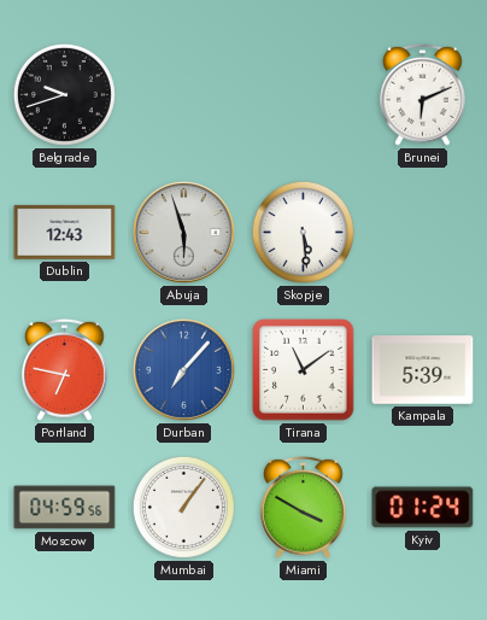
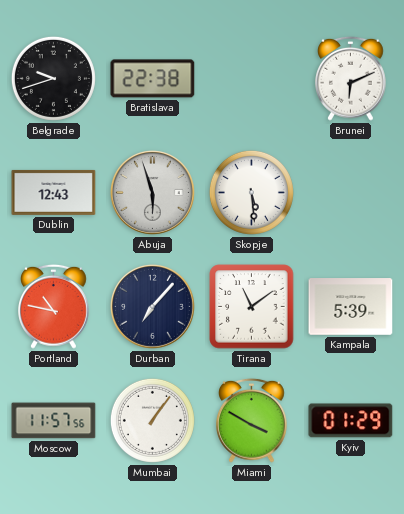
Bratislava: none -> 22:38 (153, 79)
Portland: 6:47 -> 10:47 (54, 306)
Durban dial: blue -> navy (152, 306)
Moscow: 04:59 -> 11:57 (54, 421)
Kyiv: 01:24 -> 01:29 (351, 421)
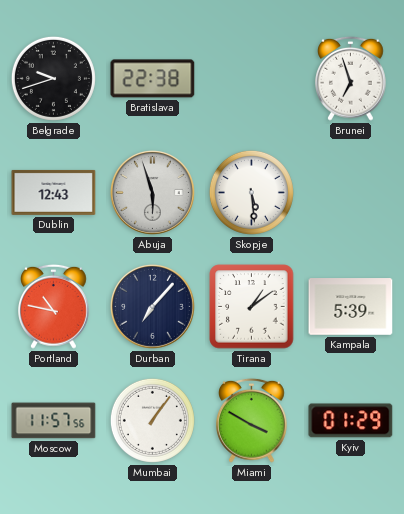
Brunei: 6:11 -> 6:57 (351, 78)
Tirana: 11:09 -> 1:09 (252, 307)
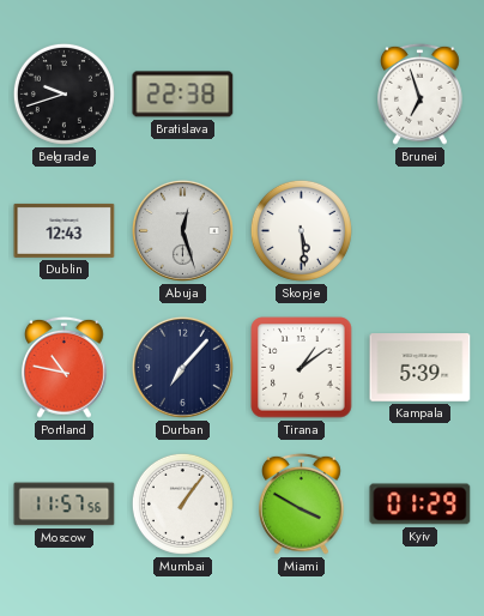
Abuja: 5:57 -> 12:27 (182, 230)
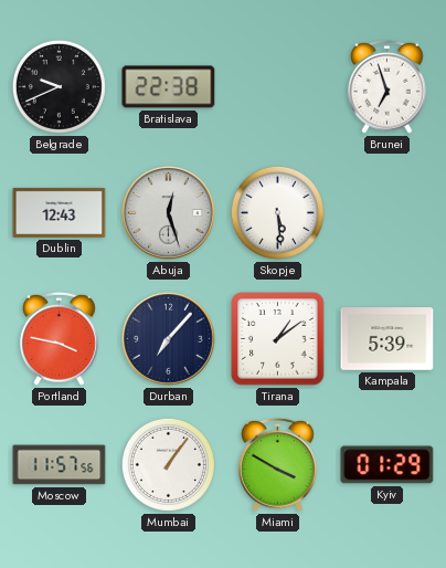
Belgrade: 9:42 -> 9:41 (59, 86)
Portland: 10:47 -> 3:47 (60, 338)
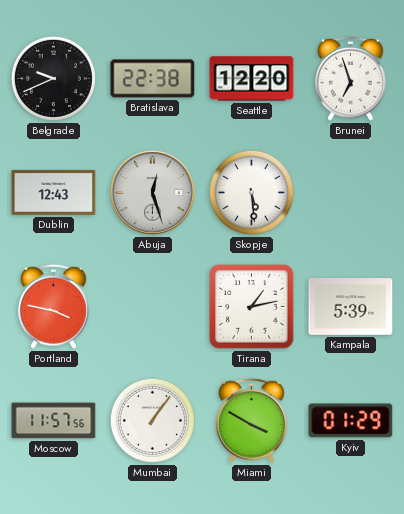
Seattle: none -> 12:20 (252, 79)
Durban: 7:07 -> none (168, 338)
Tirana: 1:09 -> 1:13 (252, 307)
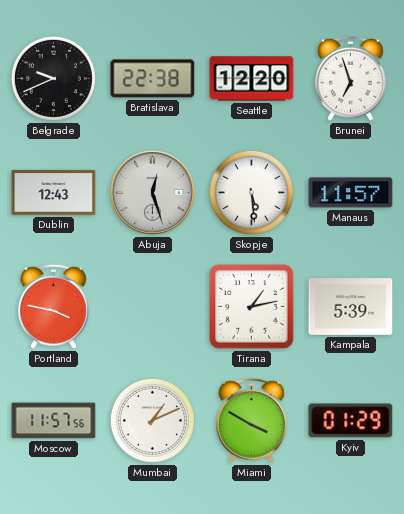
Manaus: none -> 11:57 (351, 193)
Mumbai: 1:06 -> 1:11 (152, 420)
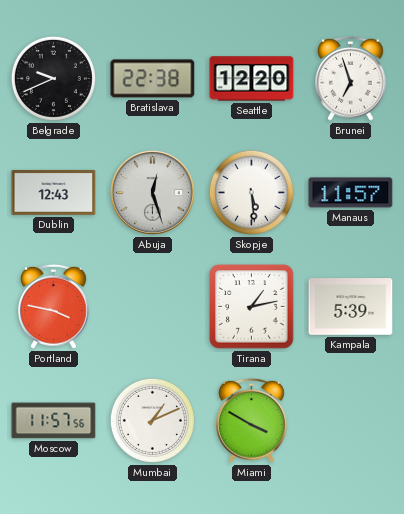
Kyiv: 01:29 -> none (351, 421)
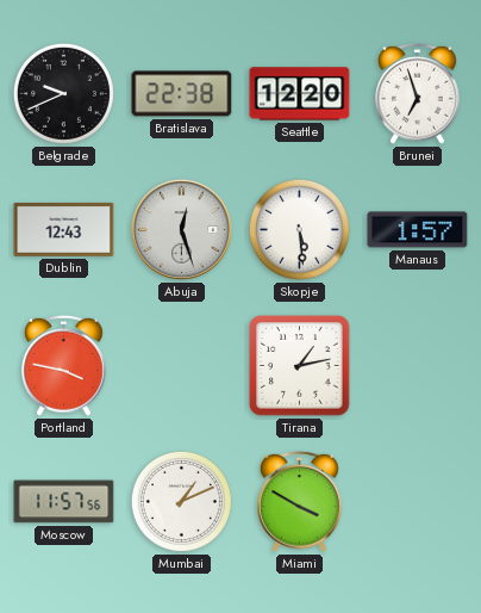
Manaus: 11:57 -> 1:57 (418, 230)
Kampala: 5:39 -> none (351, 307)
